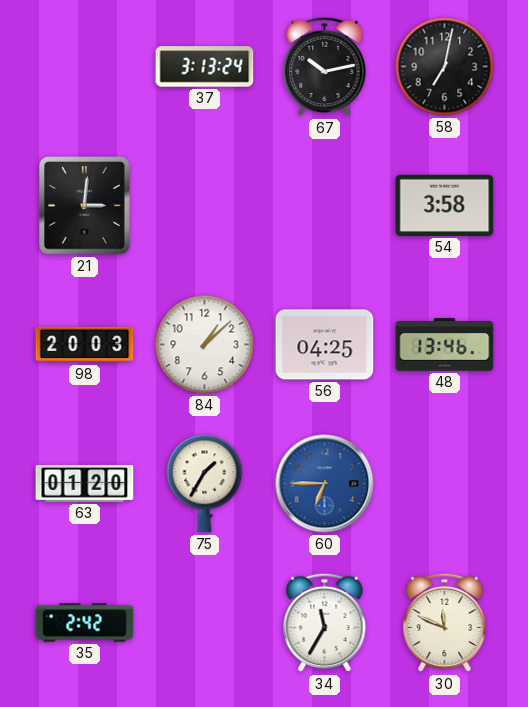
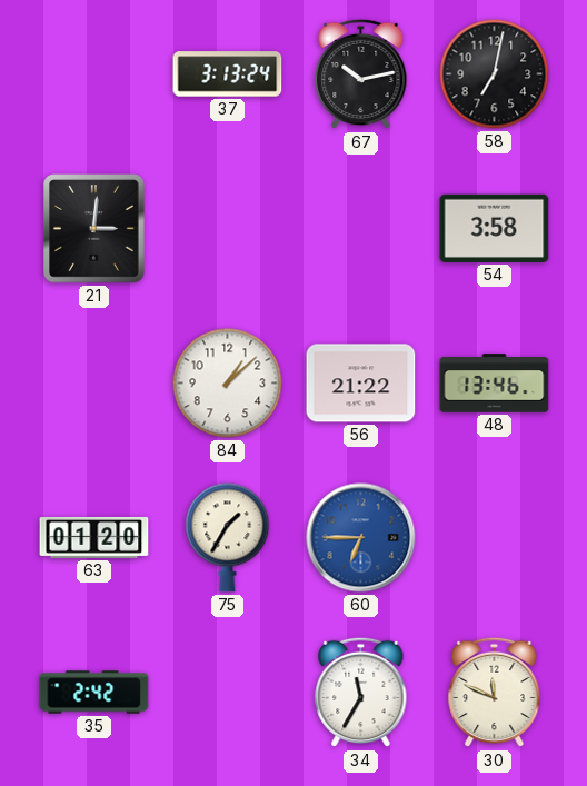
98: 20:03 -> none (85, 345)
56: 04:25 -> 21:22 (361, 384)
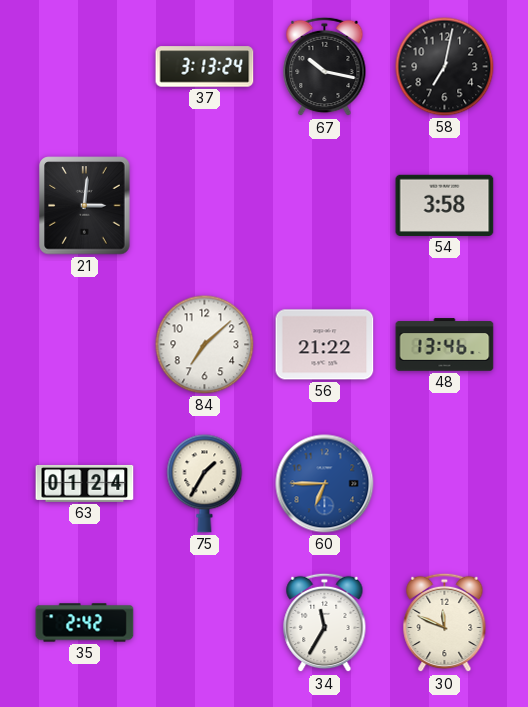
67: 10:13 -> 10:17 (325, 67)
84: 1:08 -> 7:08 (205, 345)
63: 01:20 -> 01:24 (85, 483)
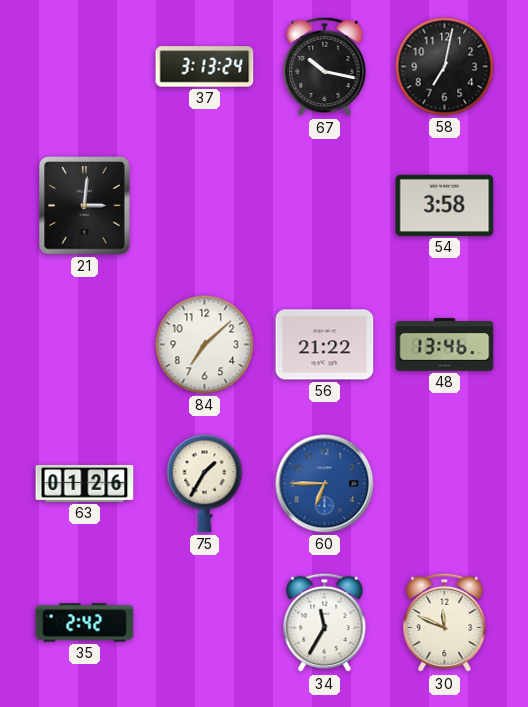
63: 01:24 -> 01:26 (85, 483)
